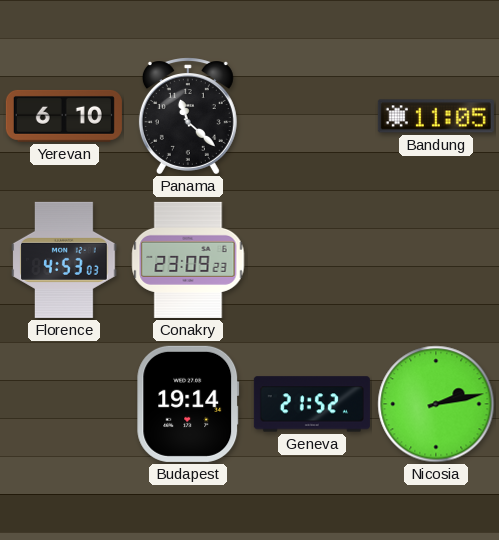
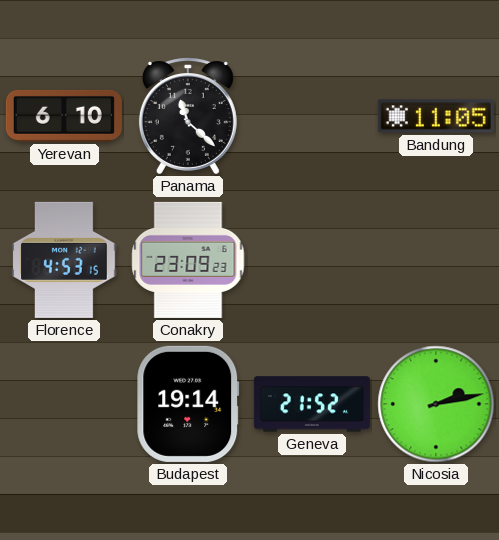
Florence: 4:53:03 -> 4:53:15 (64, 260)
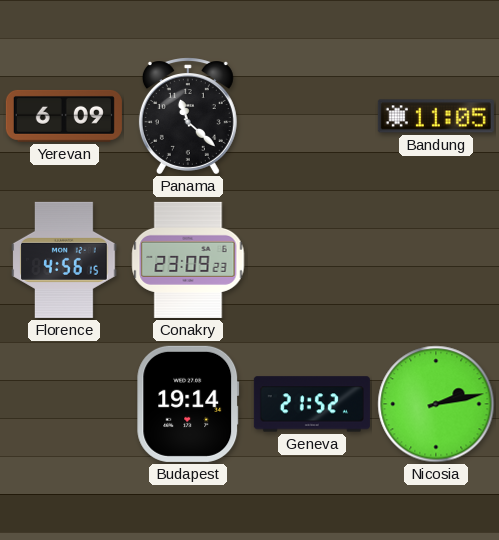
Yerevan: 6:10 -> 6:09 (64, 116)
Florence: 4:53 -> 4:56 (64, 260)
